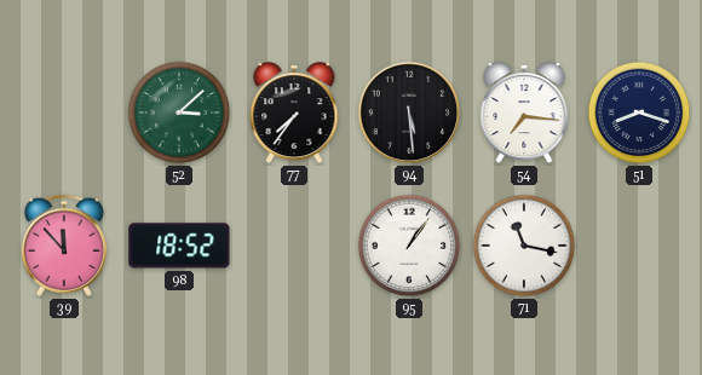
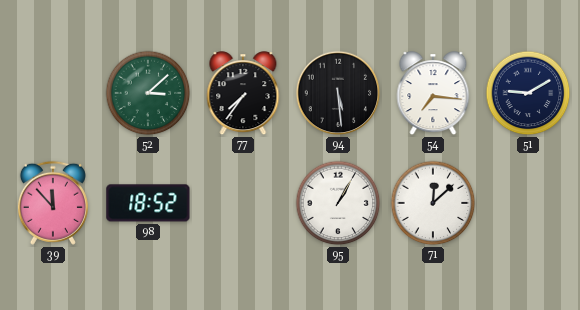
51: 8:18 -> 9:10 (528, 93)
95: 1:06 -> 1:05 (338, 203)
71: 11:17 -> 12:08 (433, 203)
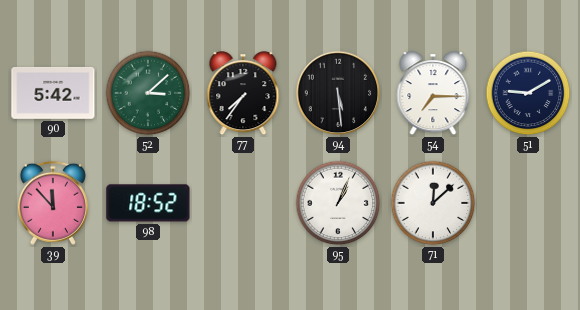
90: none -> 5:42 (53, 93)
54: 7:16 -> 7:15 (433, 94)
95: 1:05 -> 1:04 (338, 203)
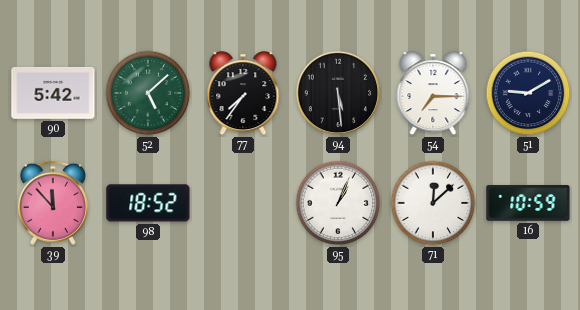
52: 3:08 -> 5:08 (148, 93)
16: none -> 10:59 (528, 203)
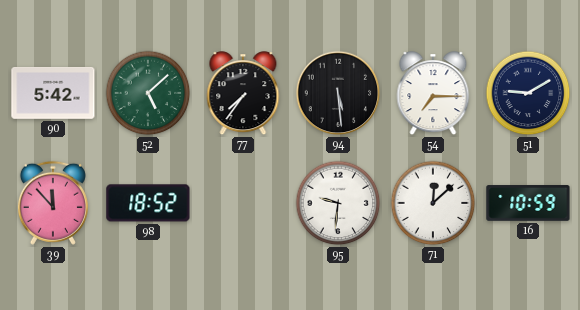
95: 1:04 -> 9:31 (338, 203)
